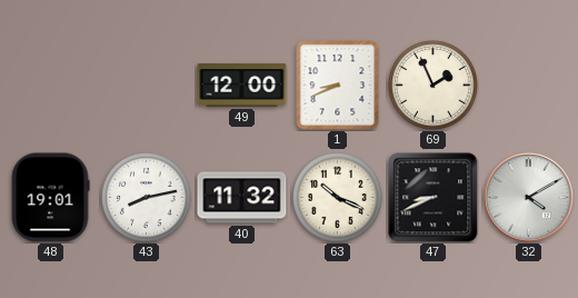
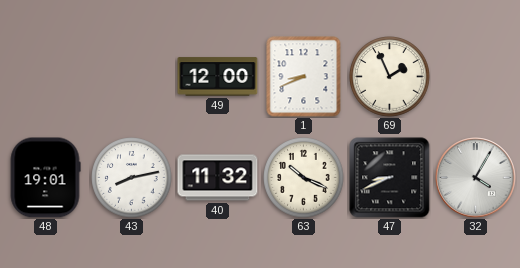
32: 4:10 -> 4:05 (476, 178)
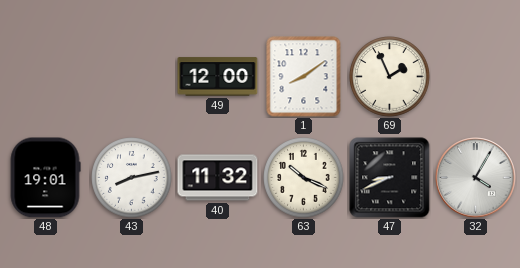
1: 8:41 -> 8:09 (304, 77)
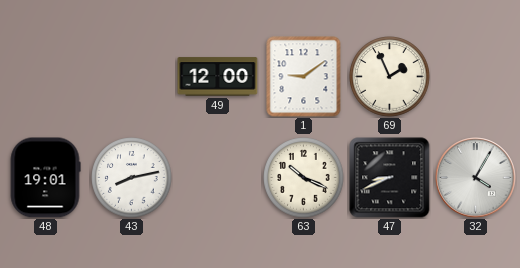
1: 8:09 -> 9:09 (304, 77)
40: 11:32 -> none (218, 178)
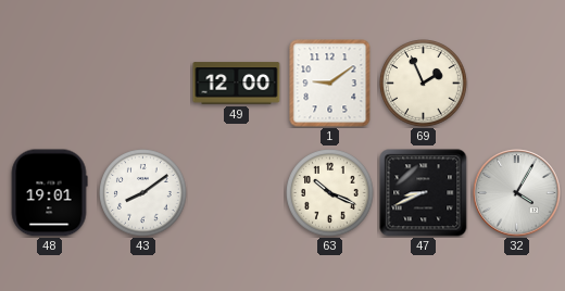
43: 8:13 -> 8:09 (143, 193)
